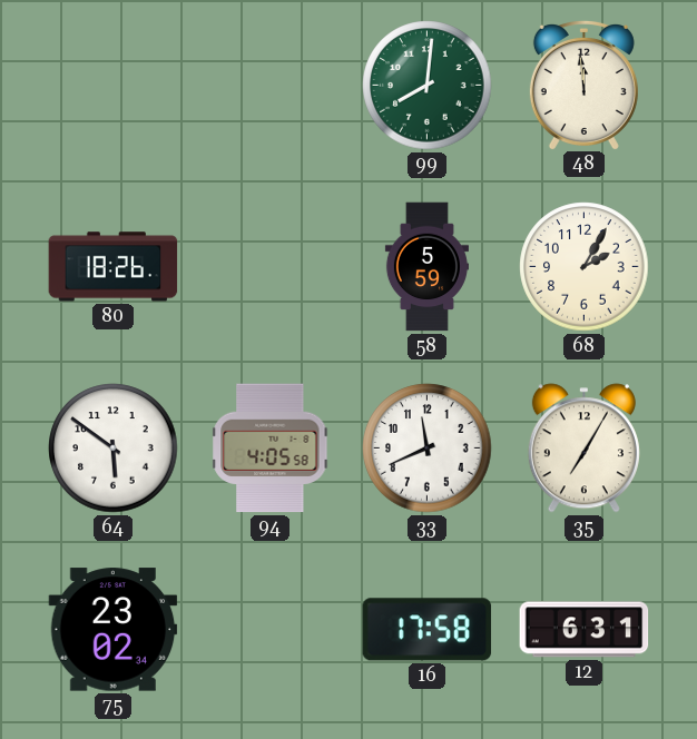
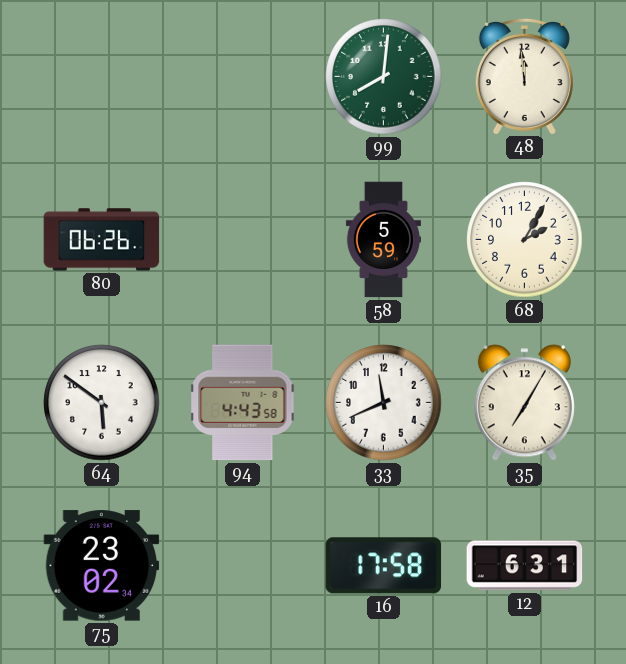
80: 18:26 -> 06:26 (102, 240)
94: 4:05 -> 4:43 (243, 403)
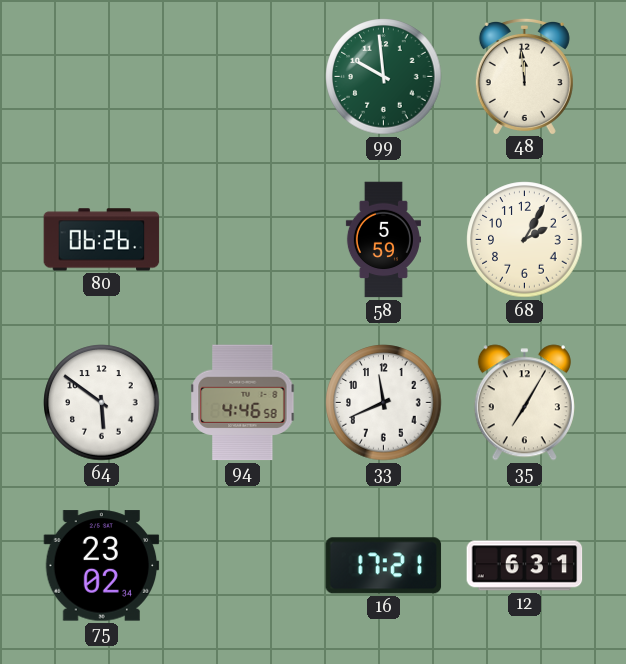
99: 8:01 -> 9:59 (384, 77)
94: 4:43 -> 4:46 (243, 403)
16: 17:58 -> 17:21 (384, 566)
